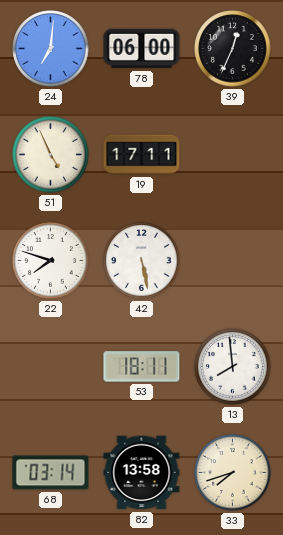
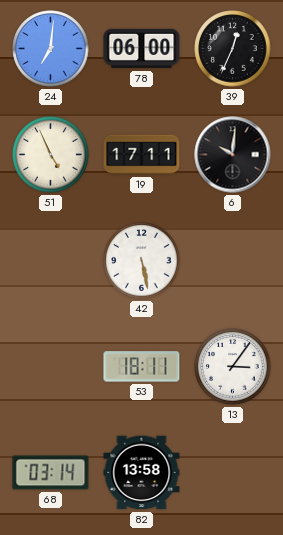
6: none -> 10:01 (233, 155)
22: 7:48 -> none (51, 261)
13: 7:59 -> 3:06 (233, 367)
33: 7:42 -> none (233, 473)
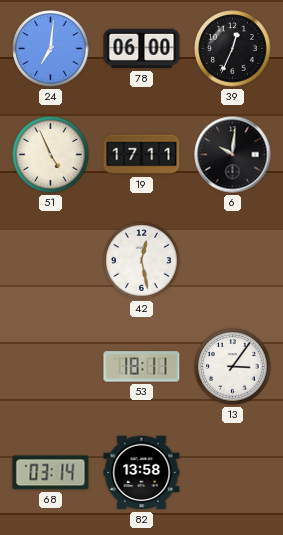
42: 5:28 -> 12:28 (142, 261)
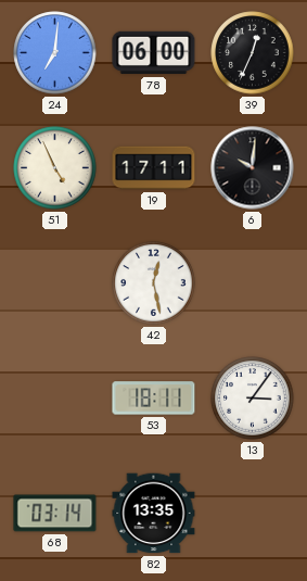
82: 13:58 -> 13:35 (154, 514)
